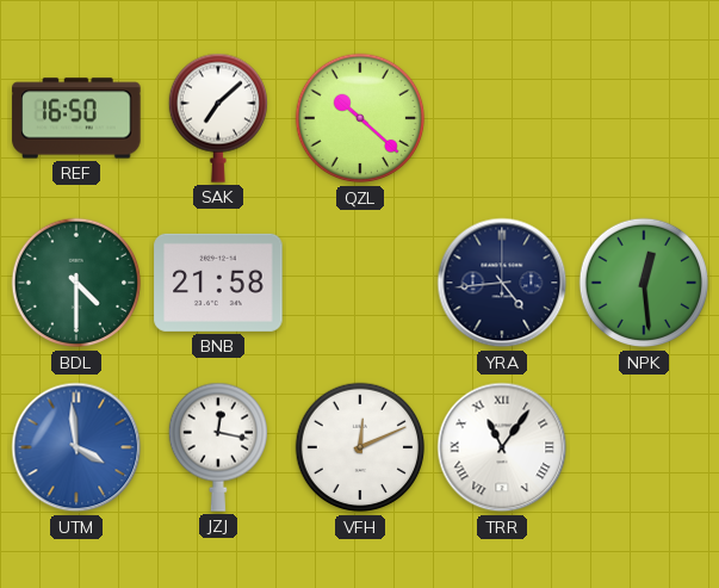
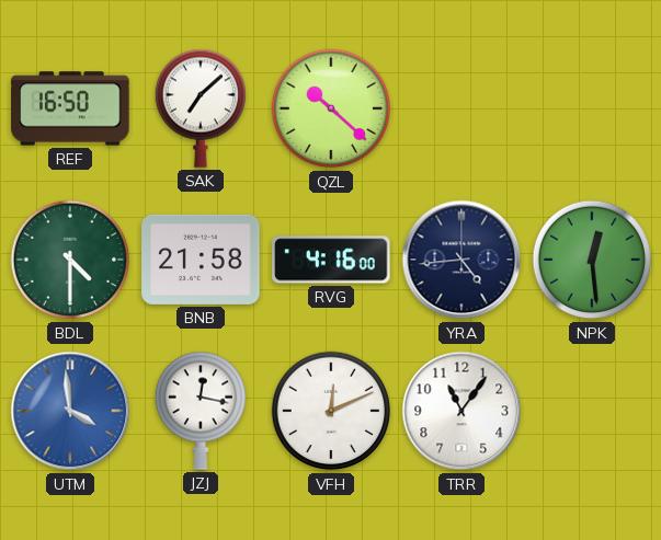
RVG: none -> 4:16 (331, 260)
TRR numerals: Roman -> Arabic (461, 411)
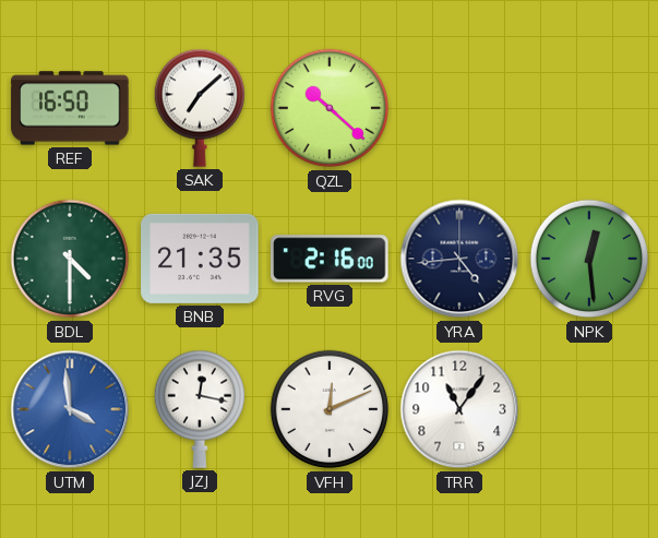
BNB: 21:58 -> 21:35 (200, 259)
RVG: 4:16 -> 2:16 (330, 259)
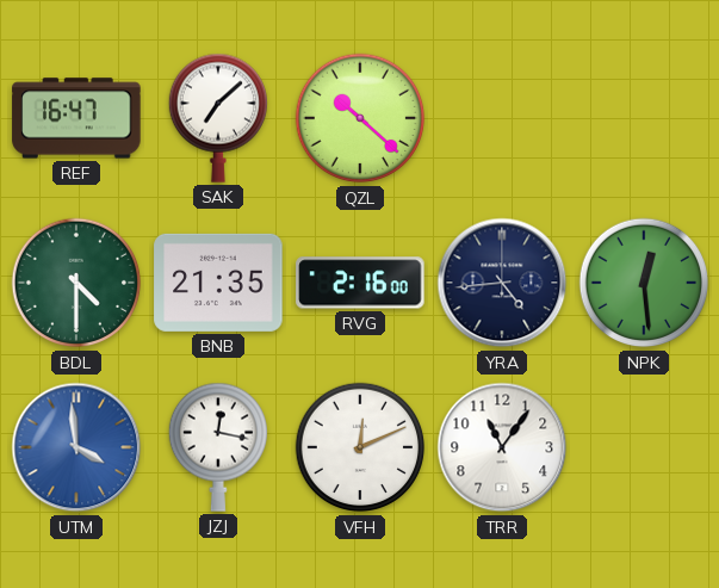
REF: 16:50 -> 16:47 (76, 118)
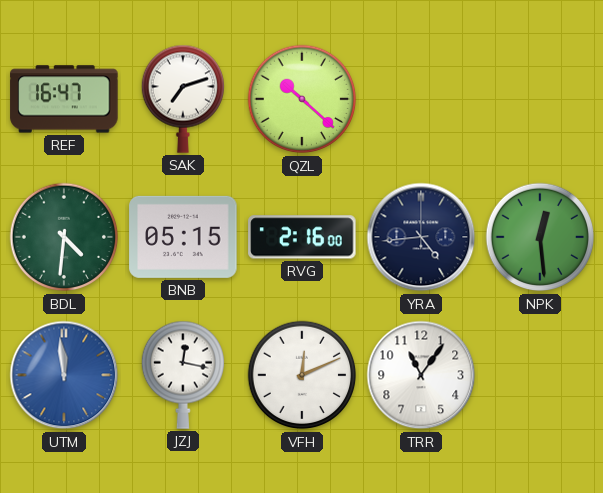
SAK: 7:08 -> 7:12 (182, 99)
BDL: 4:30 -> 4:31 (64, 237)
BNB: 21:35 -> 05:15 (183, 237)
UTM: 3:59 -> 11:59 (64, 375)
